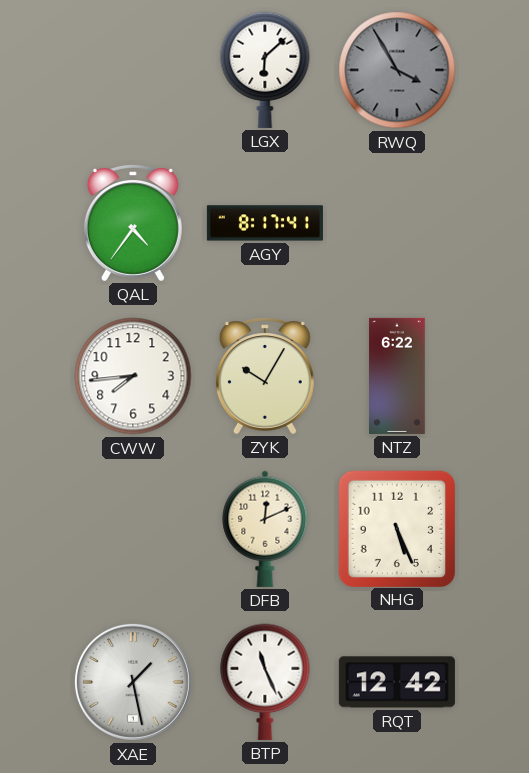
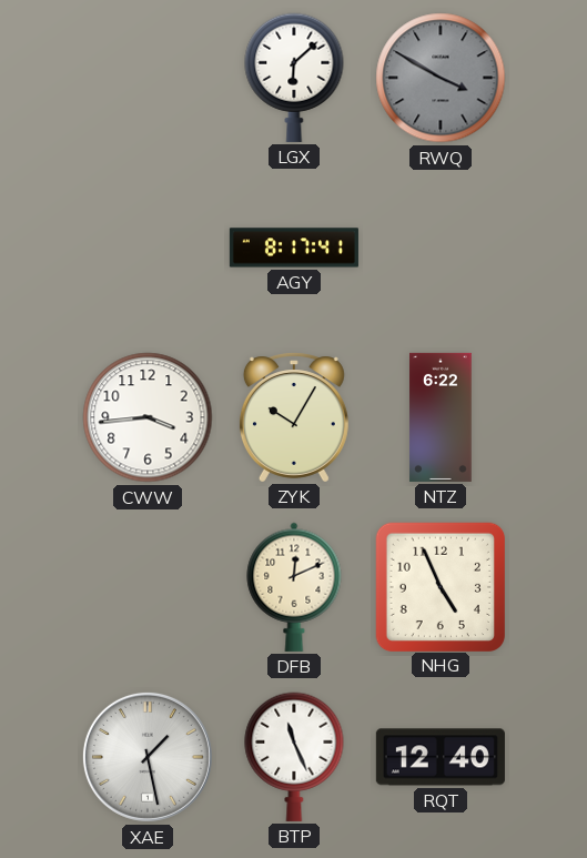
RWQ: 3:55 -> 3:50 (441, 78)
QAL: 4:36 -> none (133, 223)
CWW: 7:44 -> 3:44 (148, 417)
NHG: 5:26 -> 4:56 (439, 586)
RQT: 12:42 -> 12:40 (441, 757)
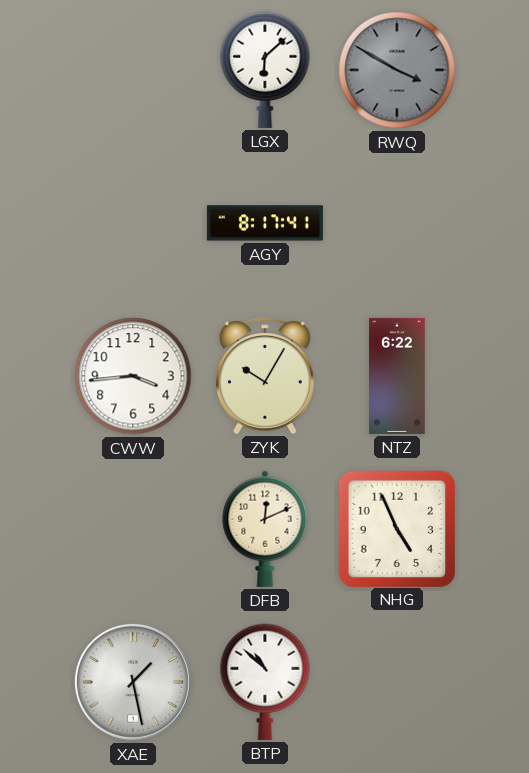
BTP: 11:26 -> 10:52 (265, 682)
RQT: 12:40 -> none (441, 757)
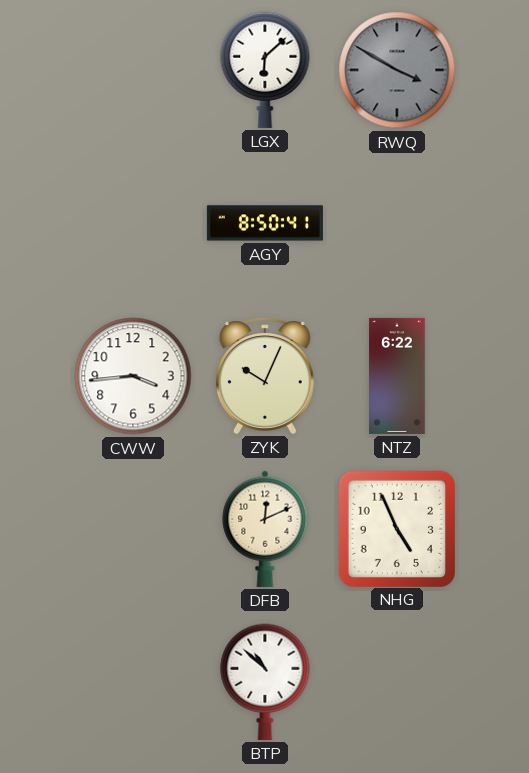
AGY: 8:17 -> 8:50 (265, 223)
ZYK: 10:05 -> 10:04 (265, 376)
XAE: 1:28 -> none (133, 682)
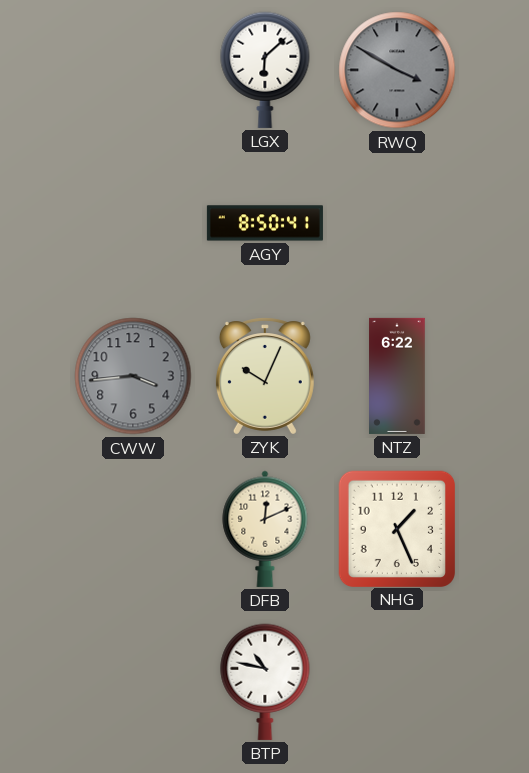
CWW dial: white -> grey (133, 376)
NHG: 4:56 -> 1:26 (396, 528)
BTP: 10:52 -> 10:47 (265, 682)
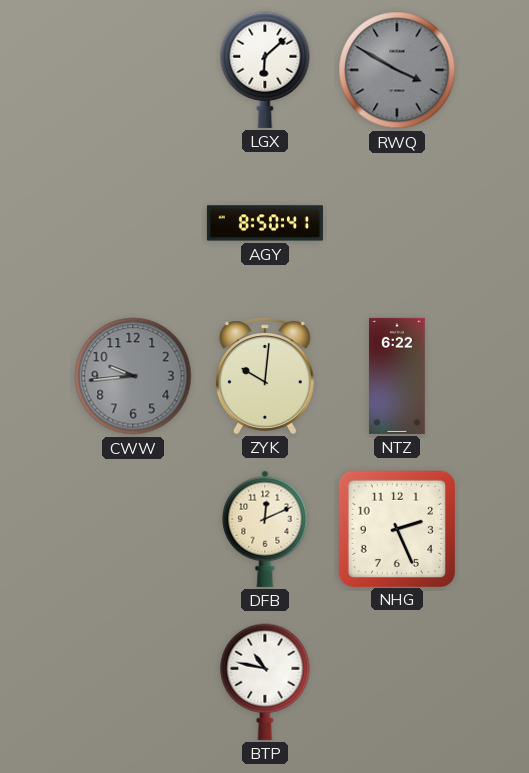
CWW: 3:44 -> 9:44 (133, 376)
ZYK: 10:04 -> 10:01 (265, 376)
NHG: 1:26 -> 2:26 (396, 528)
